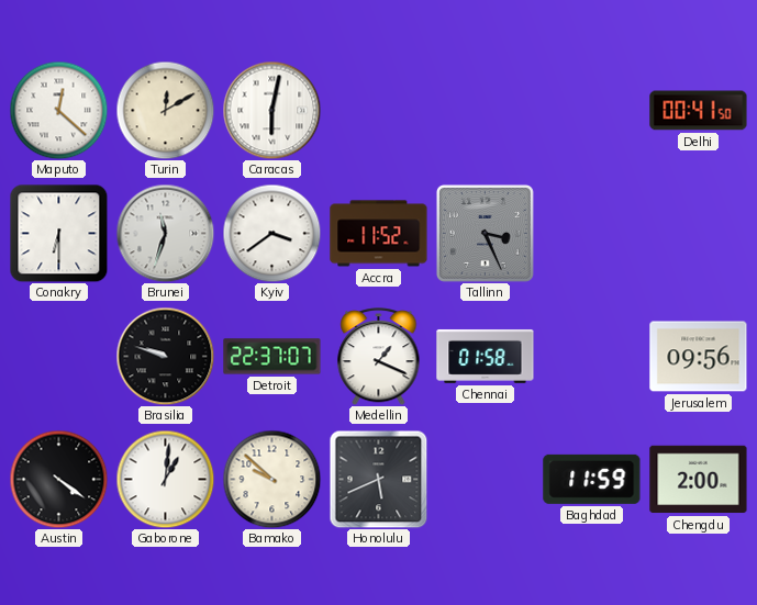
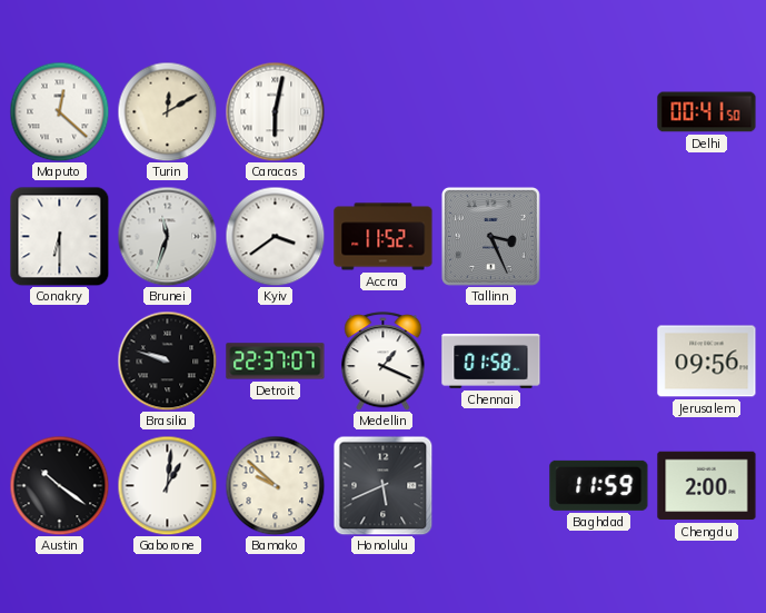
Austin: 4:21 -> 10:21 (59, 485)
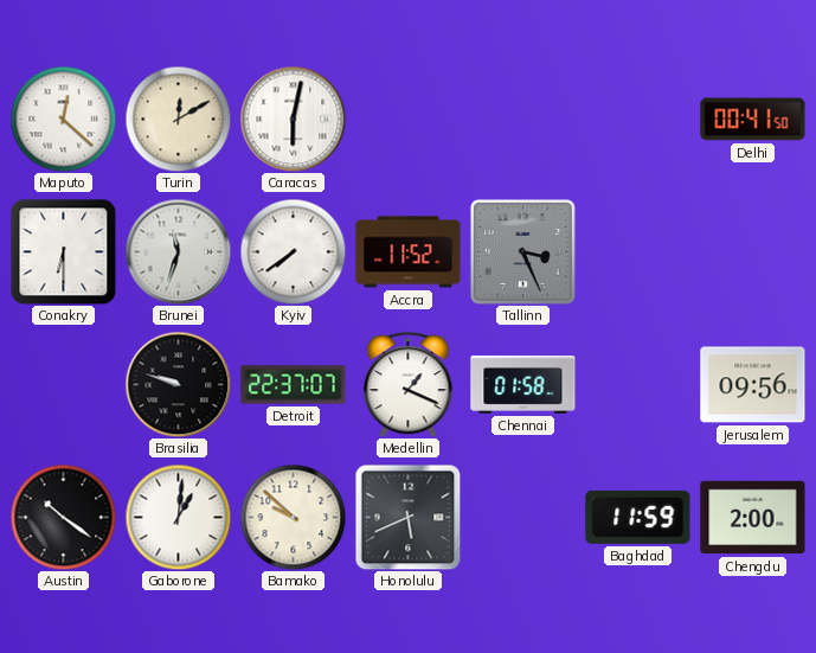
Kyiv: 3:39 -> 7:39 (293, 251)
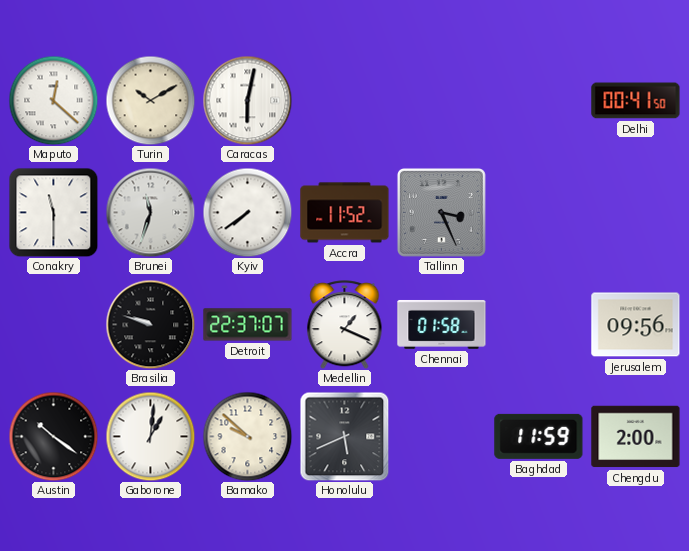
Turin: 12:10 -> 10:10 (150, 100)
Conakry: 6:30 -> 11:30 (53, 212)
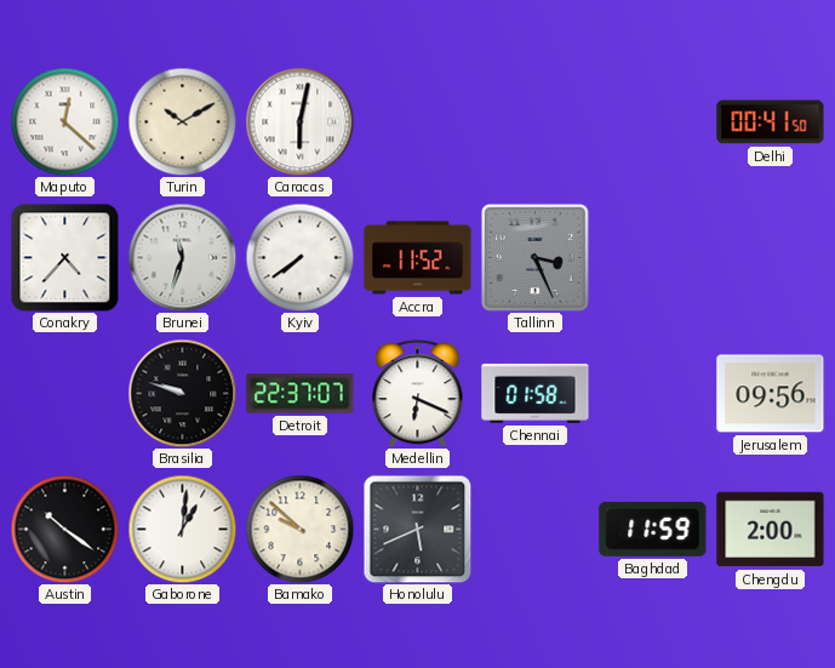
Conakry: 11:30 -> 4:37 (64, 257)
Medellin: 1:19 -> 6:19 (418, 394)
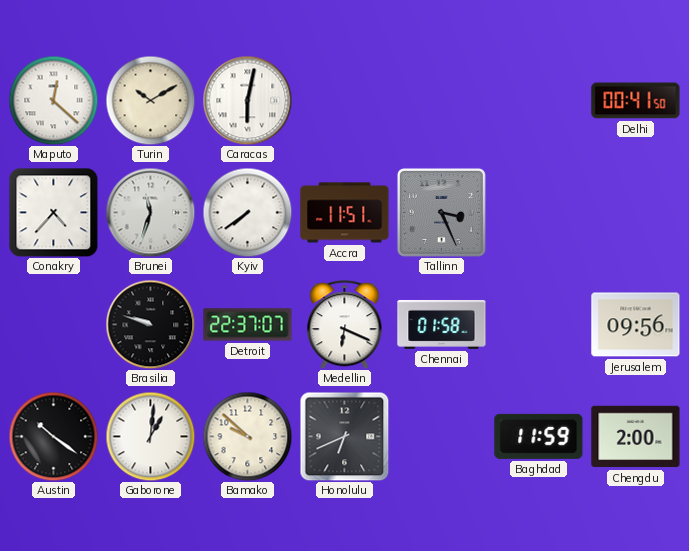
Accra: 11:52 -> 11:51 (345, 213)
Honolulu: 5:41 -> 6:41 (344, 436)
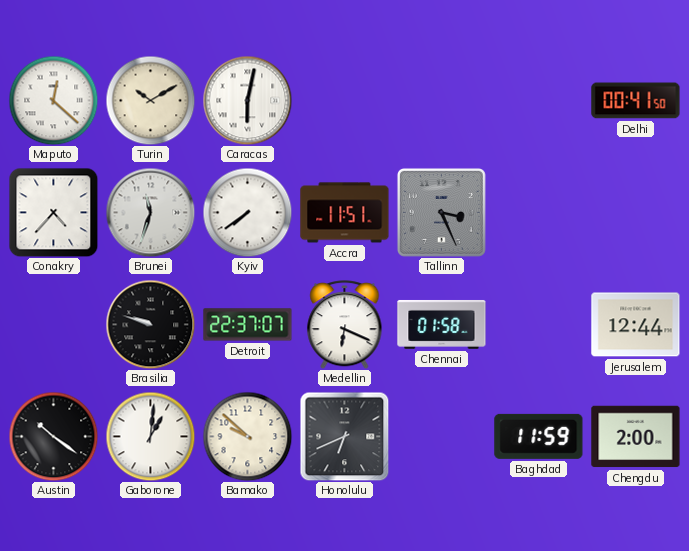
Jerusalem: 09:56 -> 12:44 (636, 325)
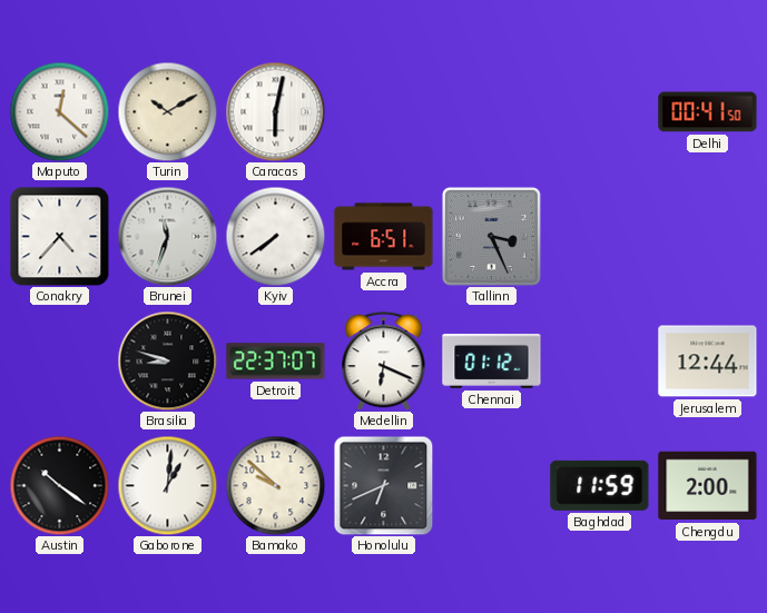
Accra: 11:51 -> 6:51 (384, 237)
Brasilia: 9:48 -> 8:48 (167, 360)
Chennai: 01:58 -> 01:12 (492, 360)
